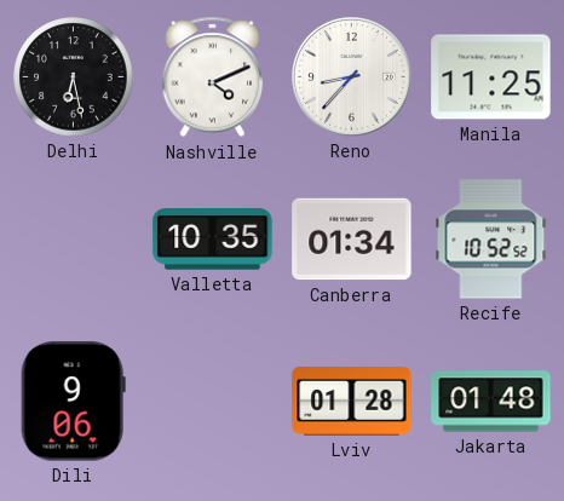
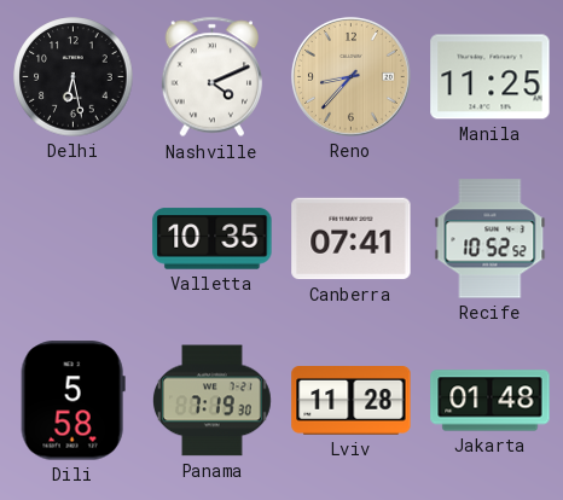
Reno dial: white -> champagne (350, 76)
Canberra: 01:34 -> 07:41 (352, 239)
Dili: 9:06 -> 5:58 (72, 401)
Panama: none -> 7:19 (211, 401)
Lviv: 01:28 -> 11:28 (352, 401)
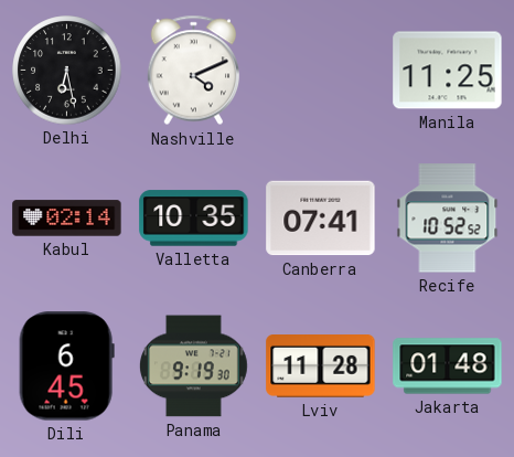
Reno: 8:37 -> none (350, 76)
Kabul: none -> 02:14 (67, 219)
Dili: 5:58 -> 6:45 (66, 366)
Panama: 7:19 -> 9:19 (193, 366)
